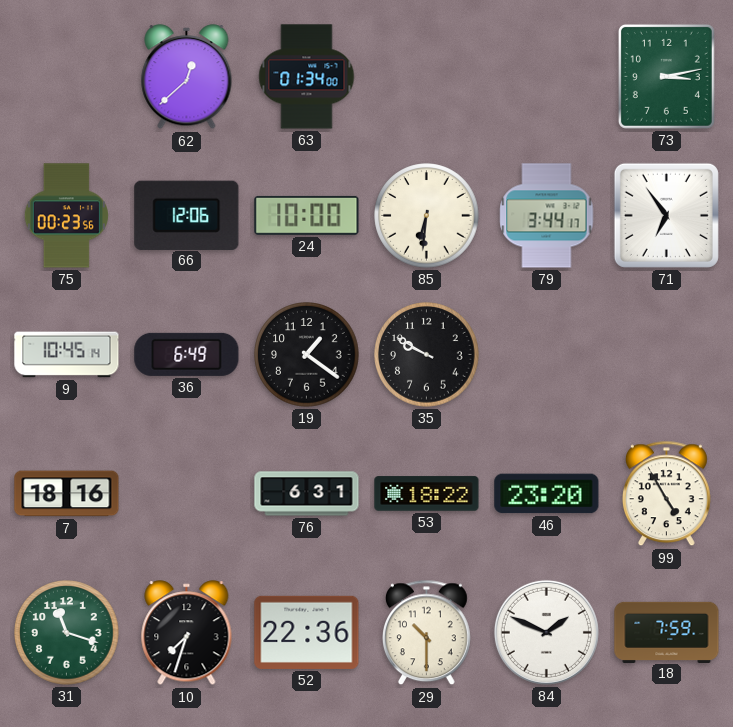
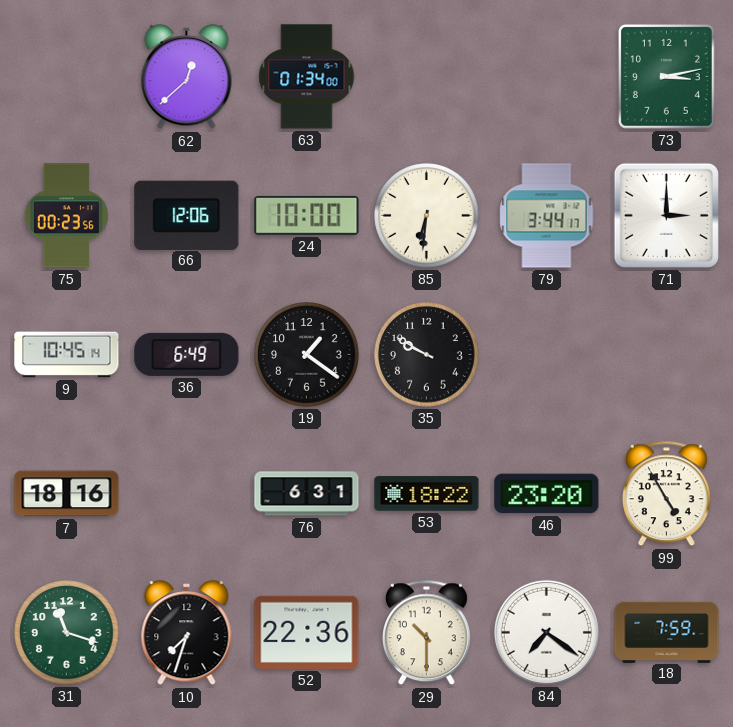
71: 6:54 -> 3:00 (666, 215)
84: 1:49 -> 7:21 (546, 632)
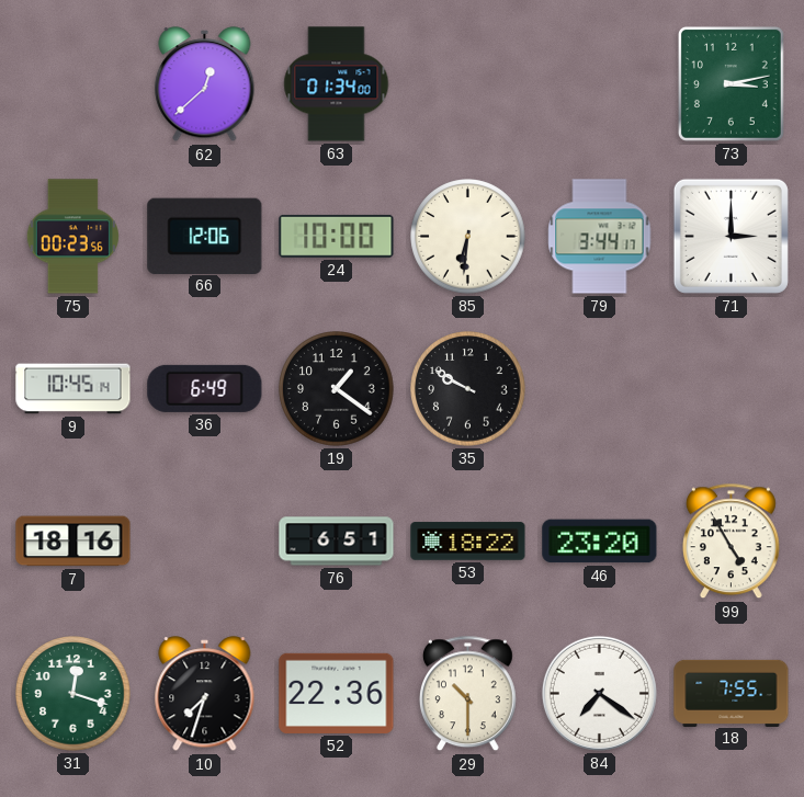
76: 6:31 -> 6:51 (337, 542)
31: 11:18 -> 12:18 (73, 694)
18: 7:59 -> 7:55 (732, 693)
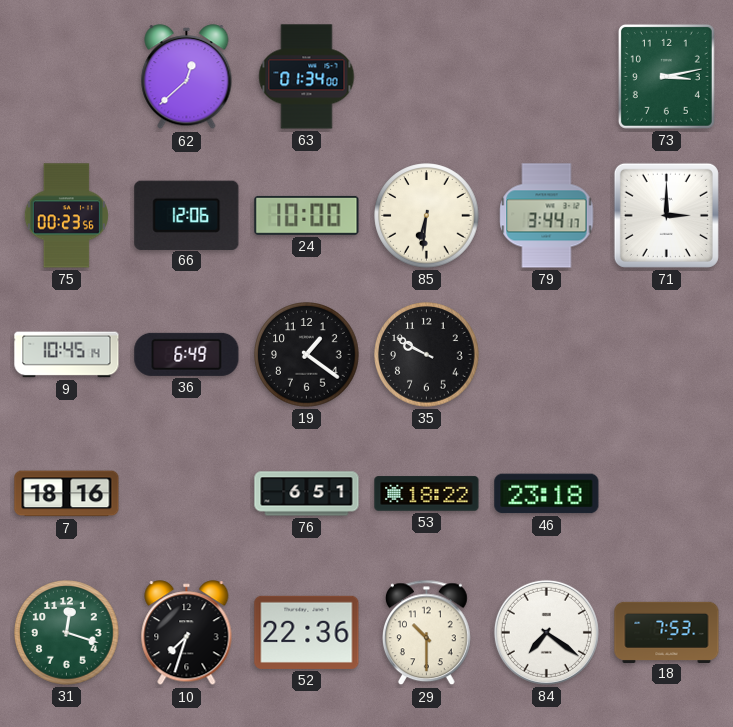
46: 23:20 -> 23:18 (547, 494)
99: 4:55 -> none (731, 542)
18: 7:55 -> 7:53 (667, 632)
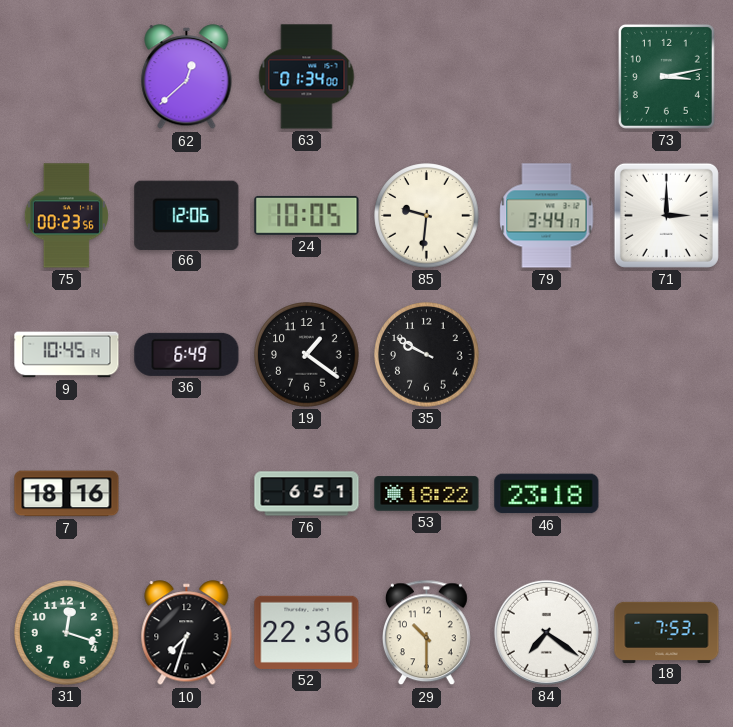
24: 10:00 -> 10:05 (307, 215)
85: 6:31 -> 9:31 (427, 216)
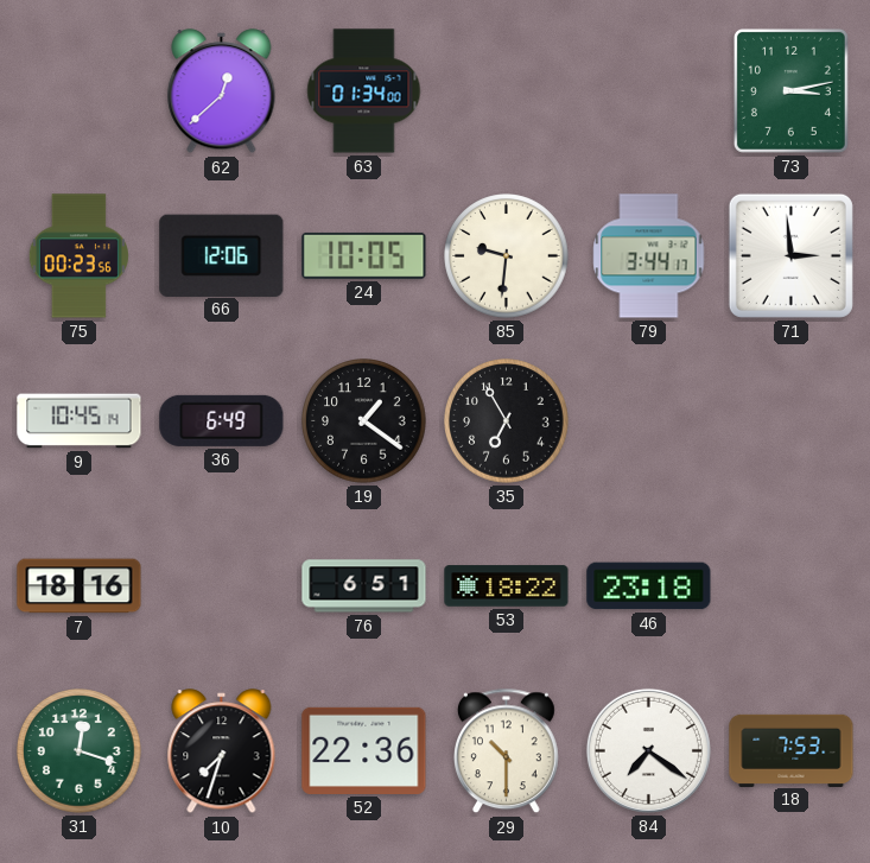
71: 3:00 -> 2:59 (790, 255)
35: 9:50 -> 6:55 (507, 421)
